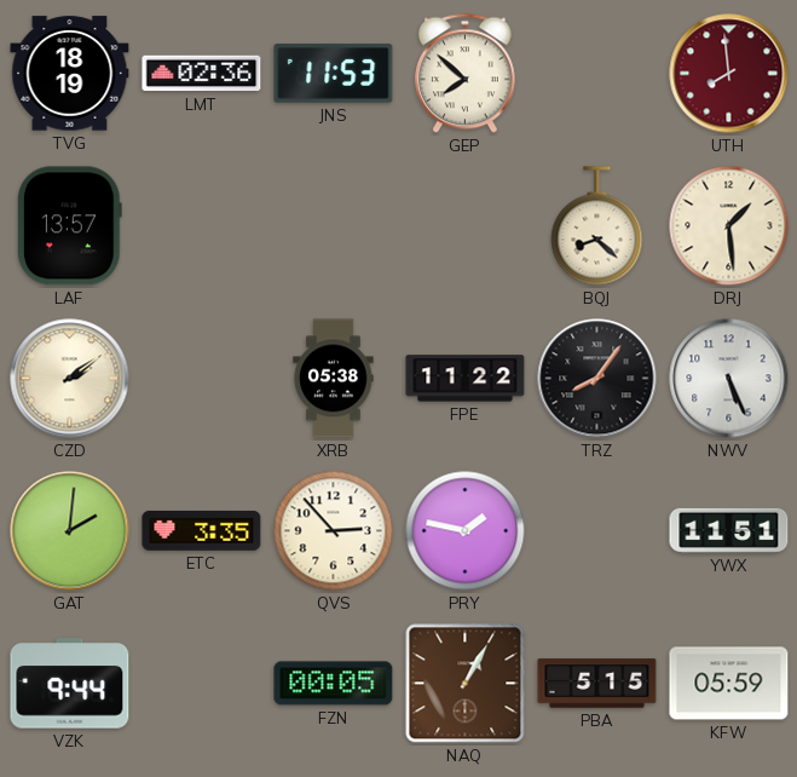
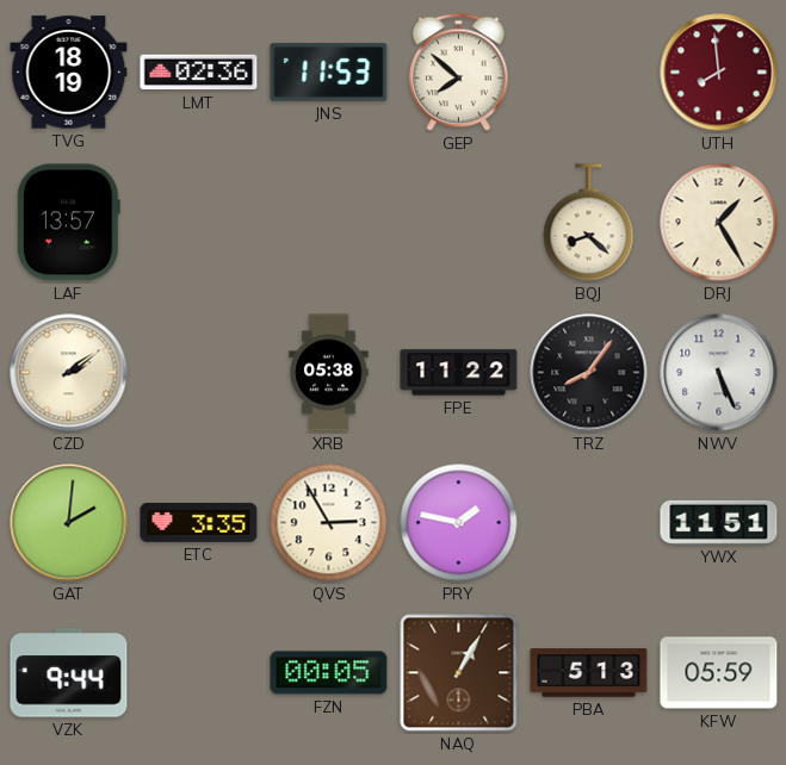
DRJ: 1:29 -> 1:25 (719, 223)
QVS: 2:53 -> 2:55 (329, 523)
PBA: 5:15 -> 5:13 (589, 673)
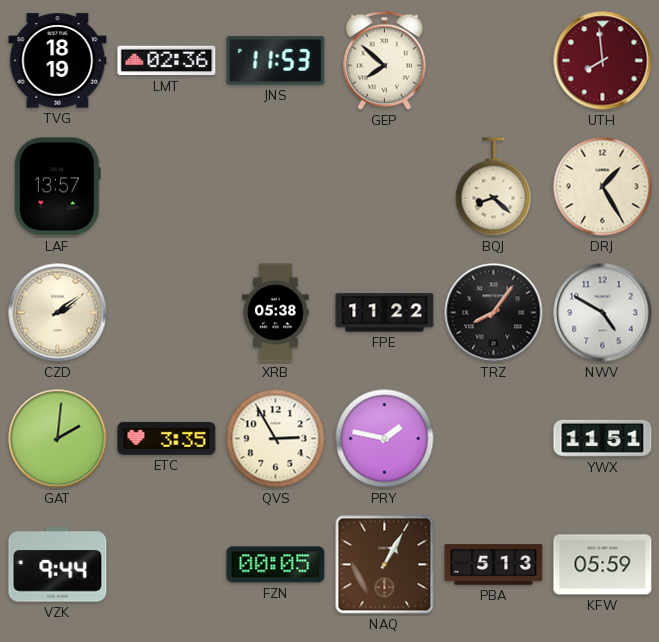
NWV: 5:26 -> 4:50 (603, 313)
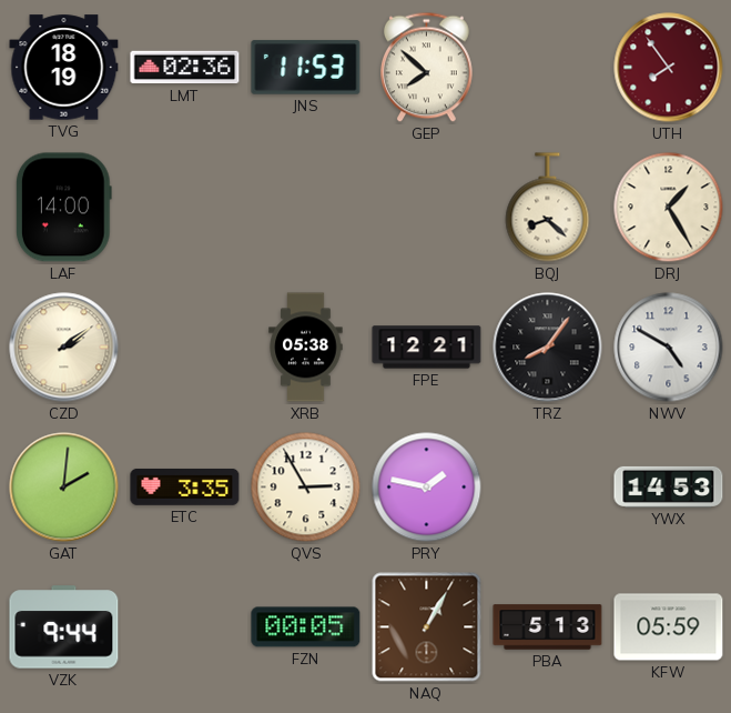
UTH: 7:59 -> 7:54 (669, 68)
LAF: 13:57 -> 14:00 (63, 208)
FPE: 11:22 -> 12:21 (427, 348)
YWX: 11:51 -> 14:53 (669, 486)
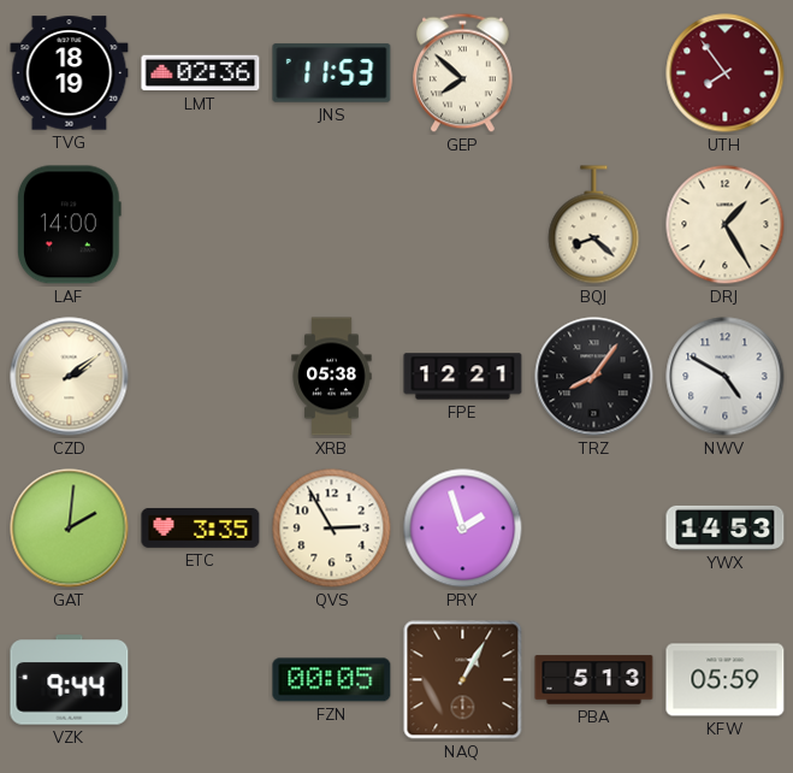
PRY: 1:47 -> 1:57 (463, 529)
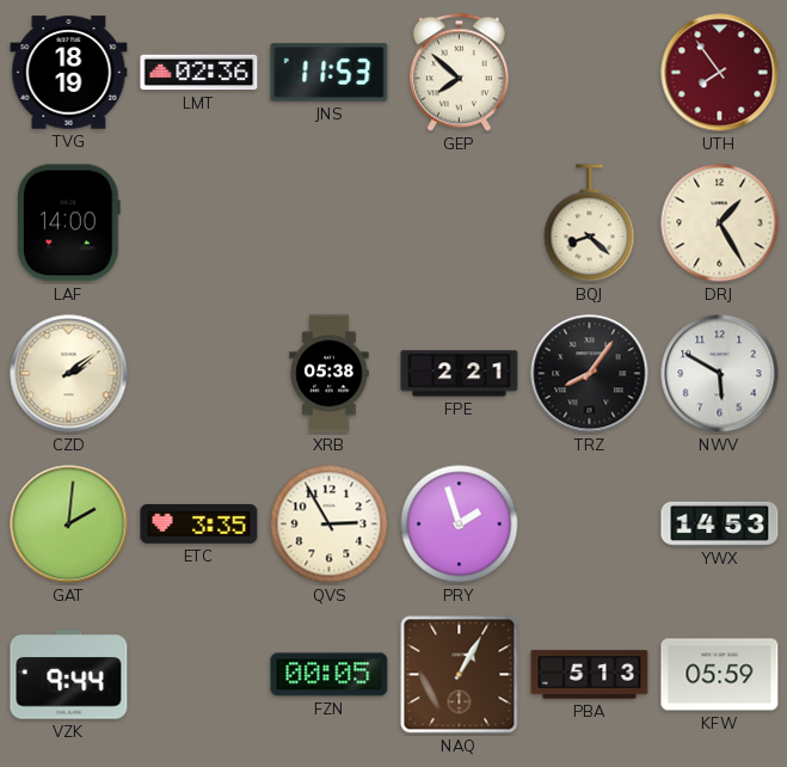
FPE: 12:21 -> 2:21 (460, 374)
NWV: 4:50 -> 5:50 (720, 374)
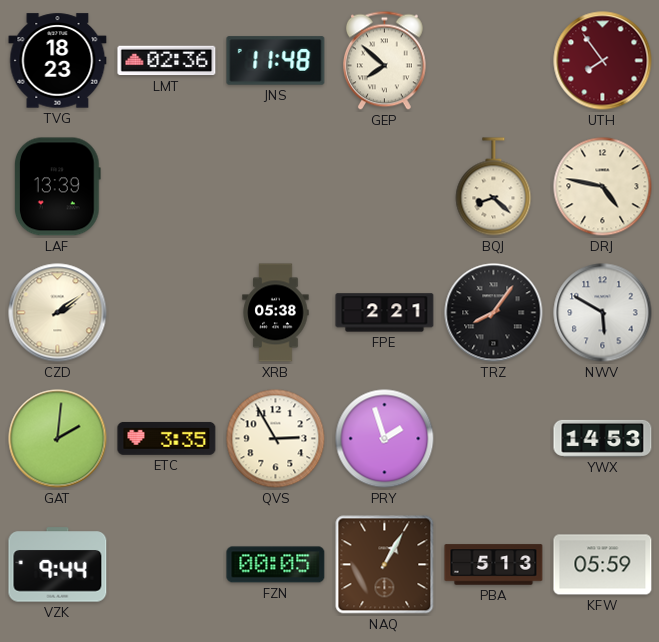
TVG: 18:19 -> 18:23 (58, 61)
JNS: 11:53 -> 11:48 (276, 61)
LAF: 14:00 -> 13:39 (57, 187)
DRJ: 1:25 -> 4:47 (603, 187)
